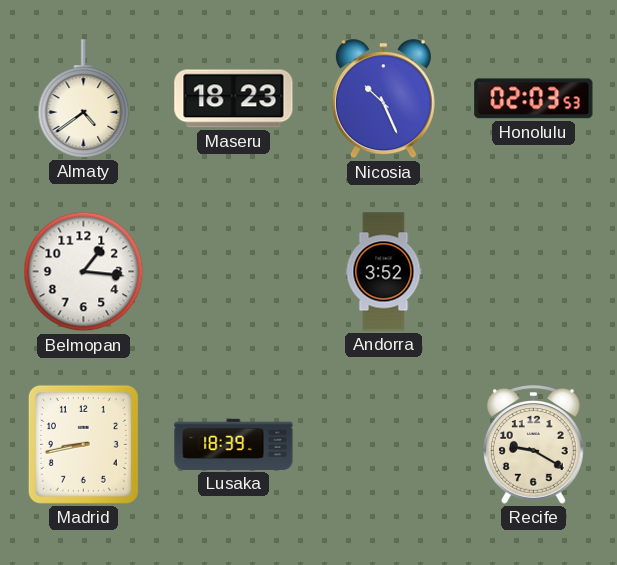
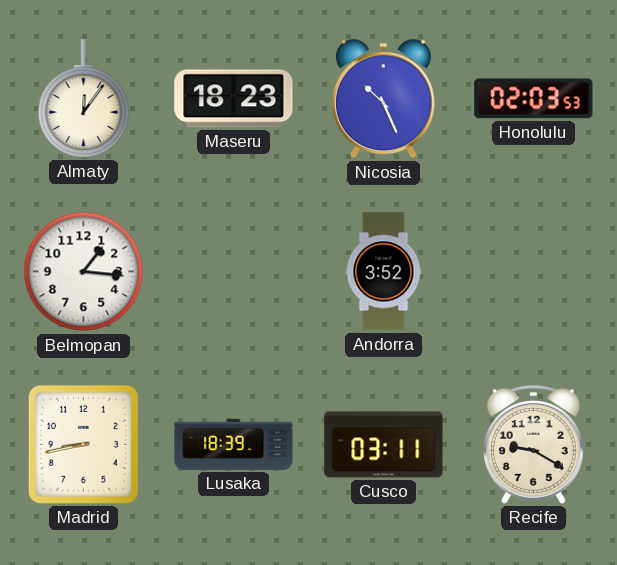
Almaty: 4:39 -> 12:06 (84, 99)
Cusco: none -> 03:11 (384, 445)
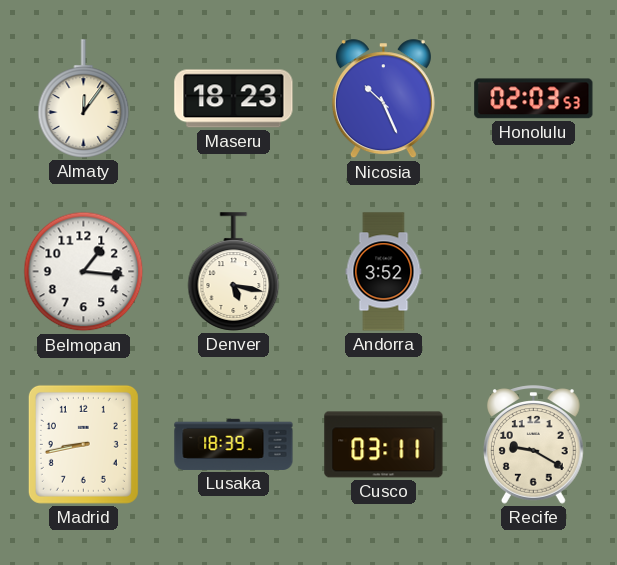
Denver: none -> 5:17 (234, 272)
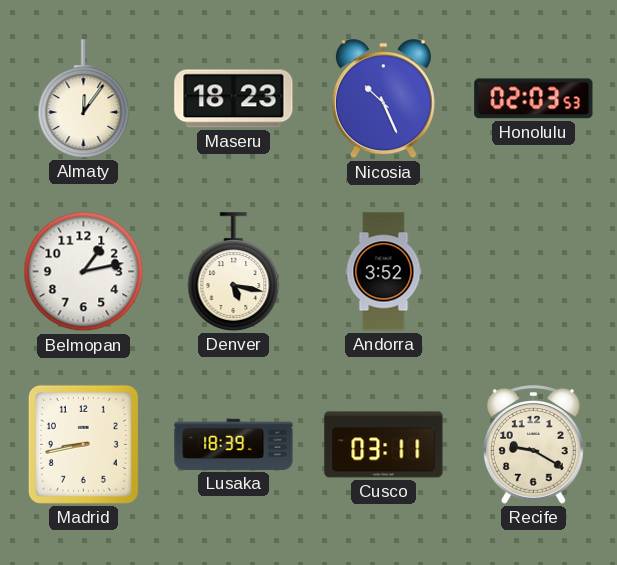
Belmopan: 1:16 -> 1:13 (84, 272)
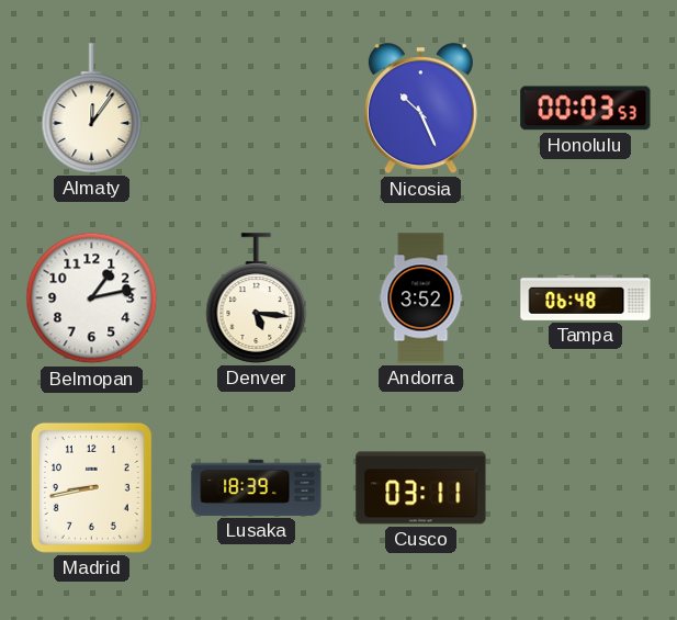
Maseru: 18:23 -> none (234, 99)
Honolulu: 02:03 -> 00:03 (586, 109)
Denver: 5:17 -> 5:16 (257, 298)
Tampa: none -> 06:48 (586, 298)
Recife: 9:20 -> none (534, 445)
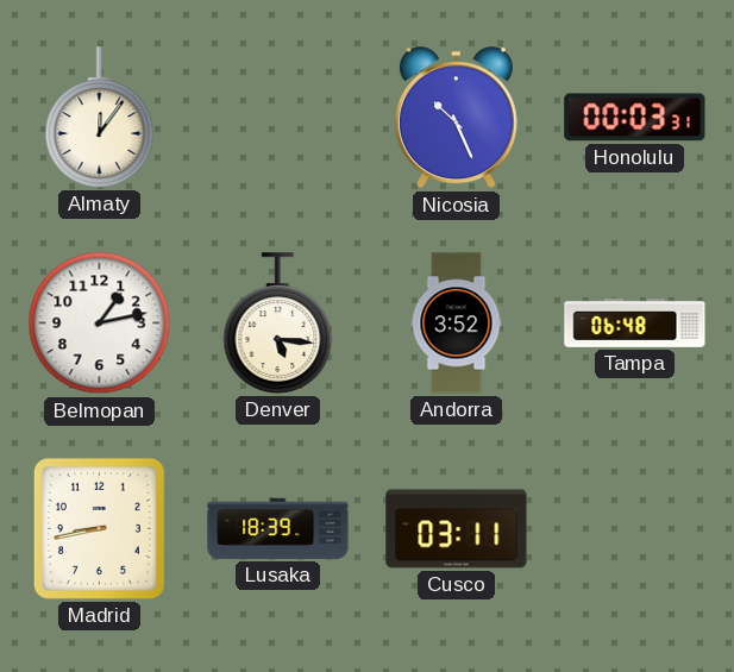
Honolulu: 00:03:53 -> 00:03:31 (635, 118)
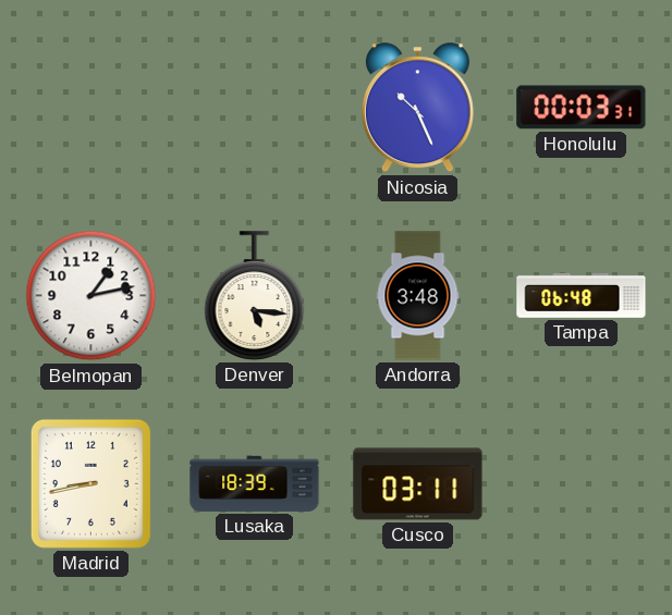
Almaty: 12:06 -> none (100, 118)
Andorra: 3:52 -> 3:48 (418, 296)
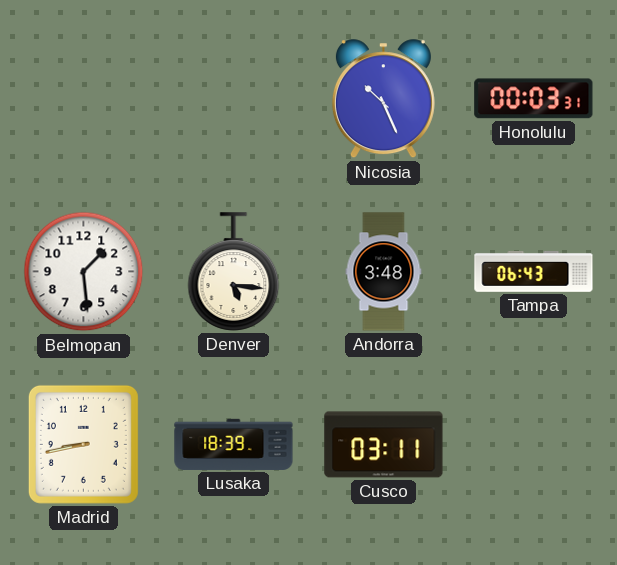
Belmopan: 1:13 -> 1:29 (84, 272)
Tampa: 06:48 -> 06:43 (534, 272)
